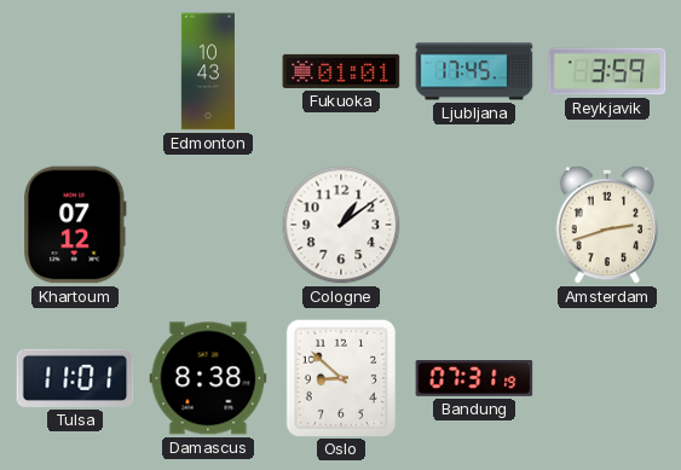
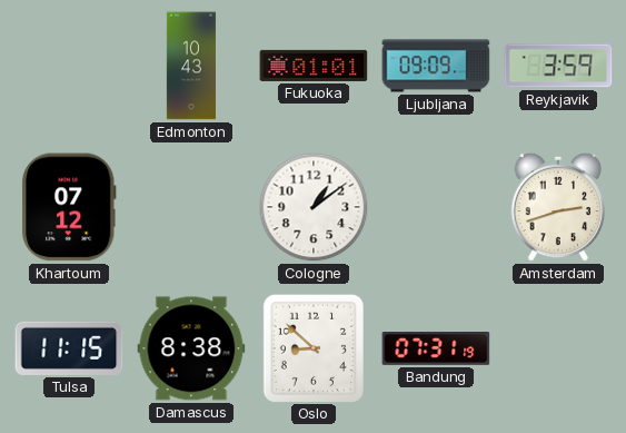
Ljubljana: 17:45 -> 09:09 (436, 66)
Tulsa: 11:01 -> 11:15 (69, 348)
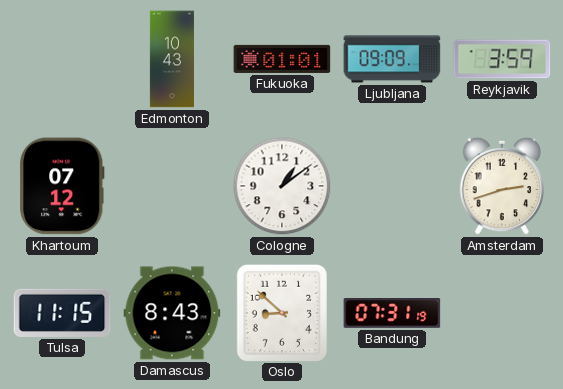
Damascus: 8:38 -> 8:43 (172, 313)
